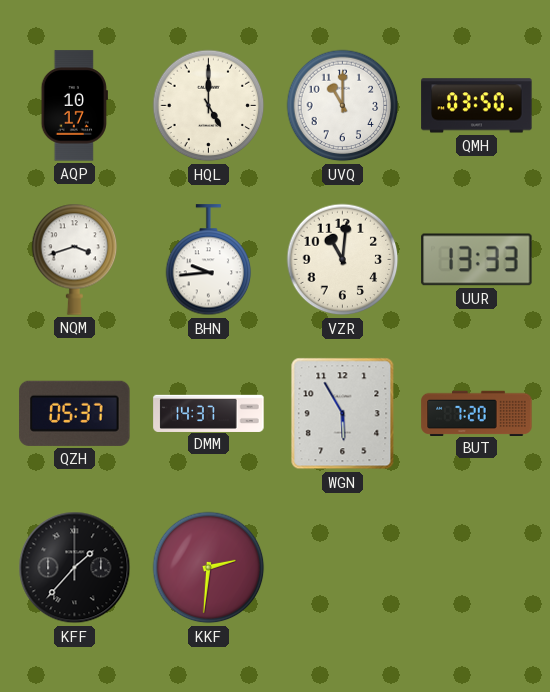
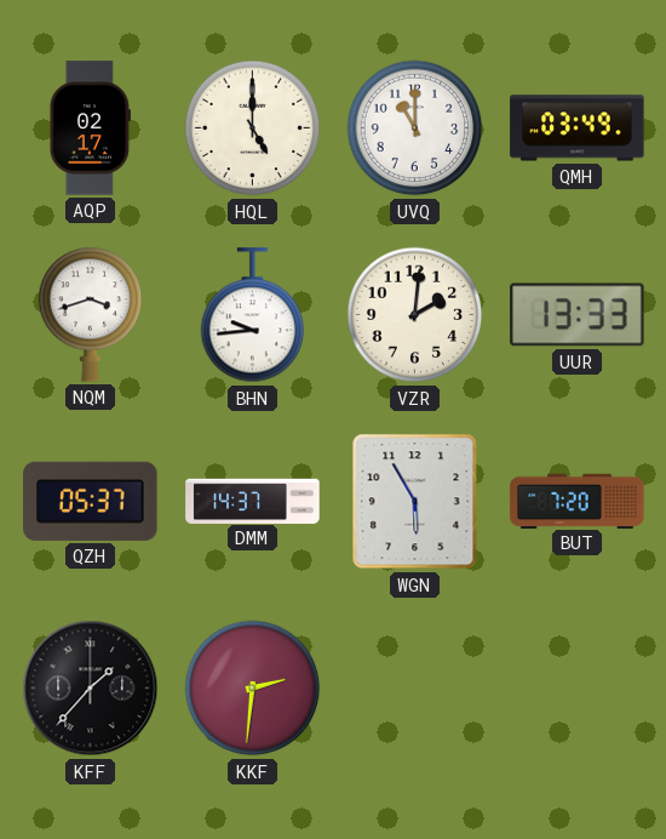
AQP: 10:17 -> 02:17 (90, 129)
QMH: 03:50 -> 03:49 (578, 129)
VZR: 11:01 -> 2:01 (415, 315)
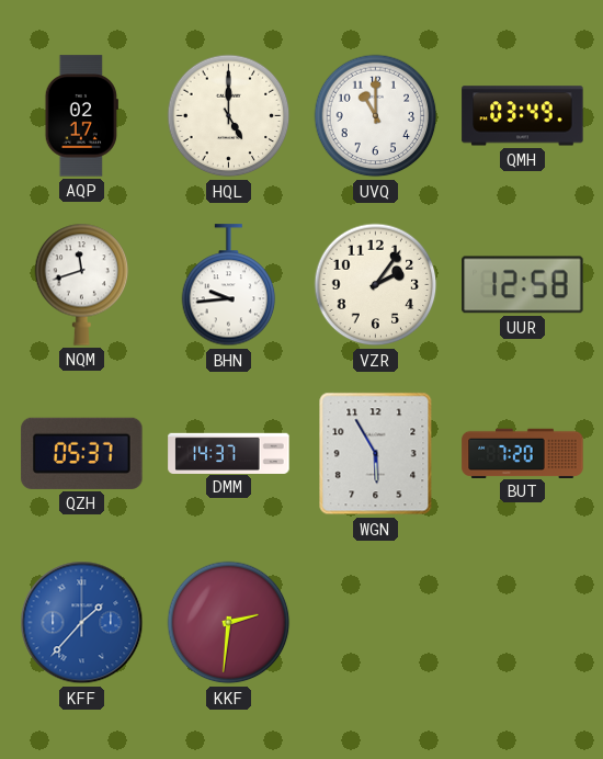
NQM: 3:42 -> 11:42 (82, 284)
VZR: 2:01 -> 2:06 (376, 285)
UUR: 13:33 -> 12:58 (523, 285)
KFF dial: black -> blue (82, 623)
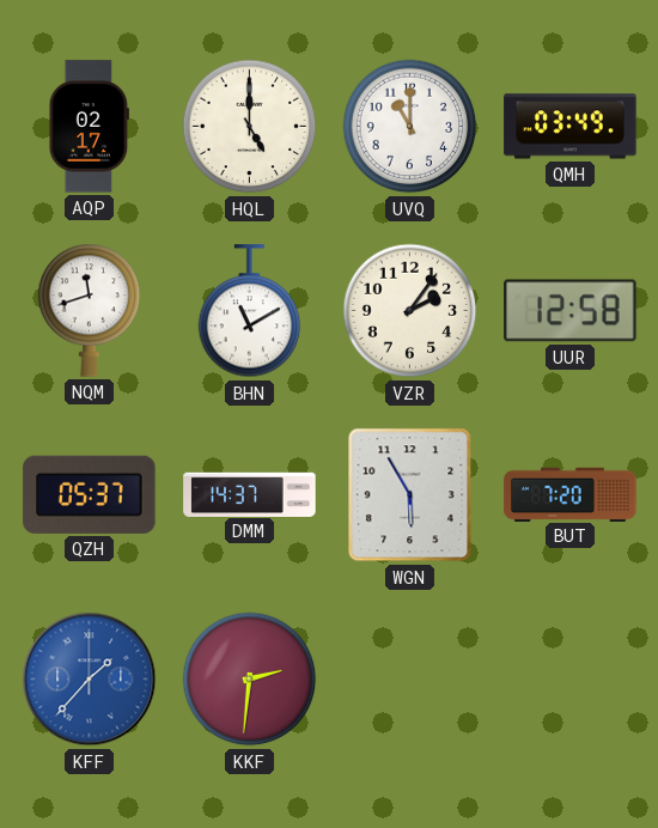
BHN: 9:44 -> 11:10 (250, 311)
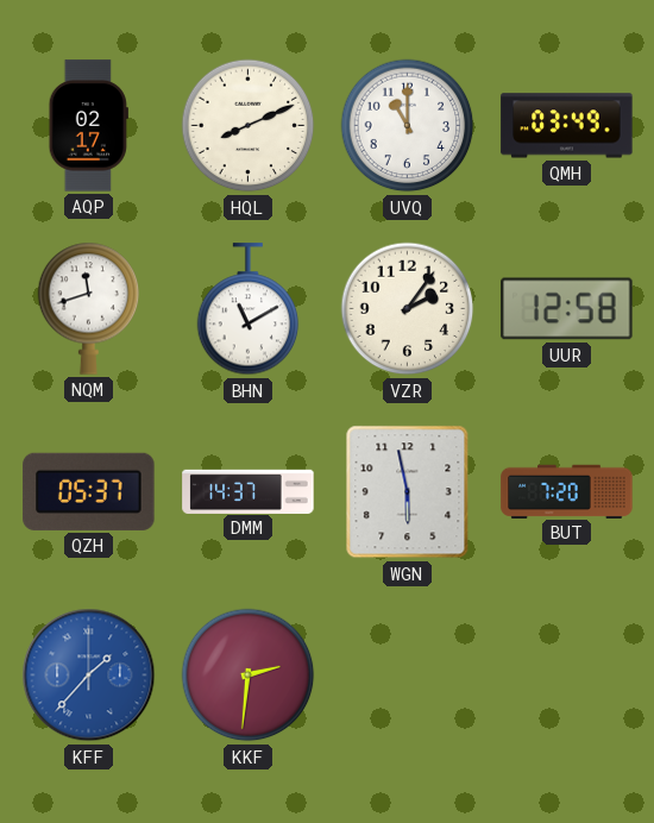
HQL: 5:00 -> 8:11 (249, 126)
WGN: 5:55 -> 5:58 (408, 492)
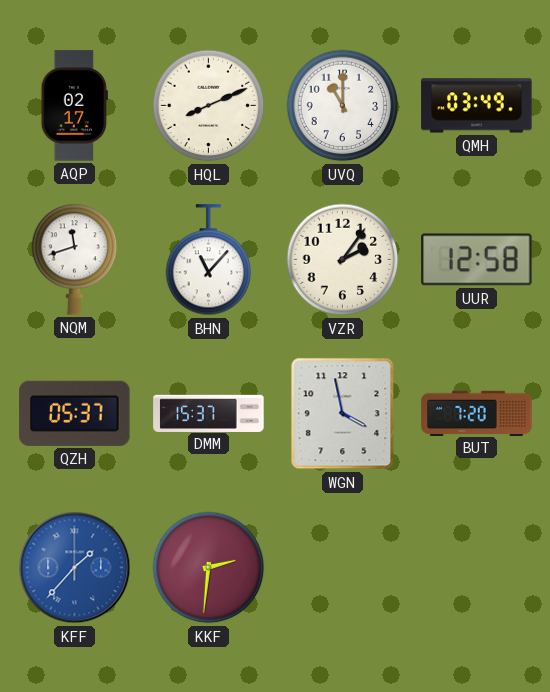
BHN: 11:10 -> 11:07 (209, 260)
DMM: 14:37 -> 15:37 (209, 413)
WGN: 5:58 -> 3:58 (343, 414)
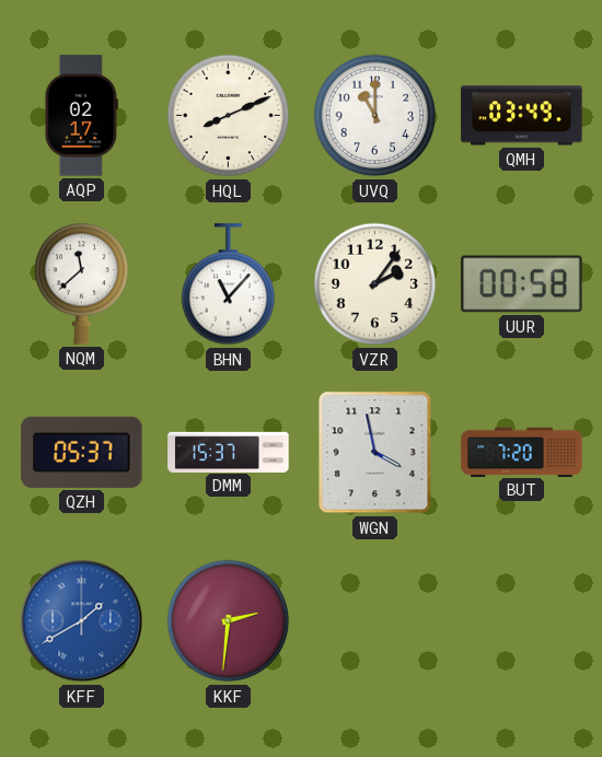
NQM: 11:42 -> 11:38 (82, 283)
UUR: 12:58 -> 00:58 (522, 284)
KFF: 1:37 -> 1:40 (82, 621)
